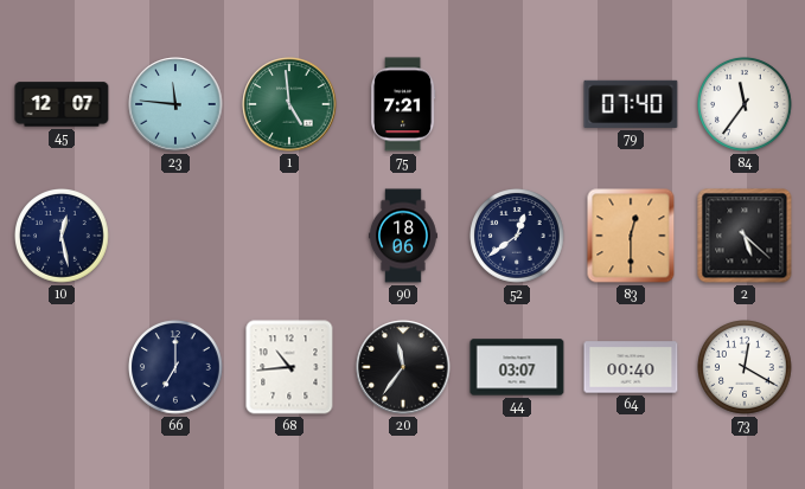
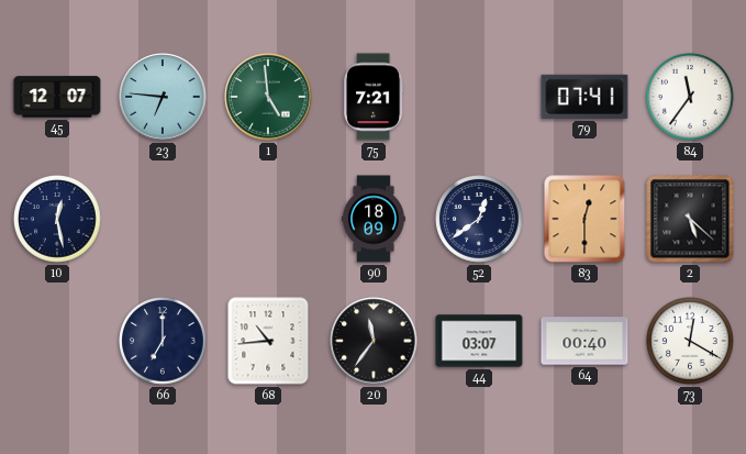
23: 11:46 -> 6:46 (163, 97)
79: 07:40 -> 07:41 (584, 97)
90: 18:06 -> 18:09 (374, 219)
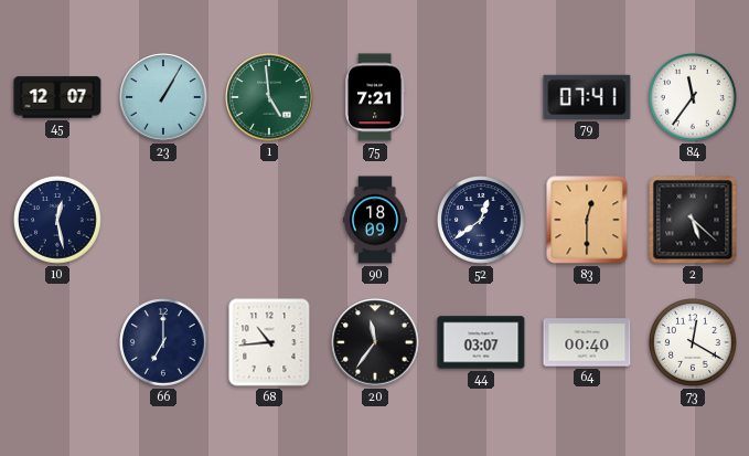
23: 6:46 -> 1:05 (163, 97)
